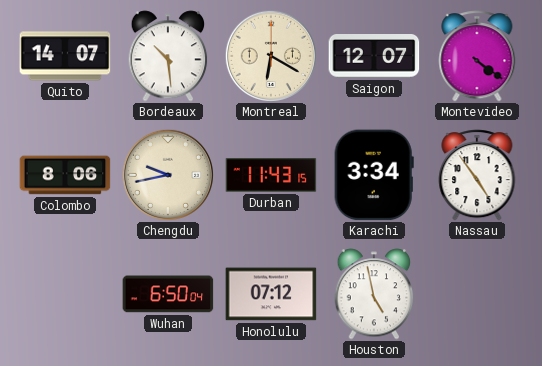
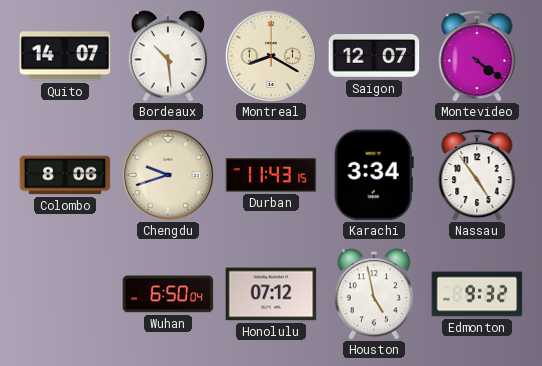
Montreal: 6:20 -> 8:20 (271, 56)
Chengdu: 9:43 -> 9:42 (168, 175)
Edmonton: none -> 9:32 (477, 294)
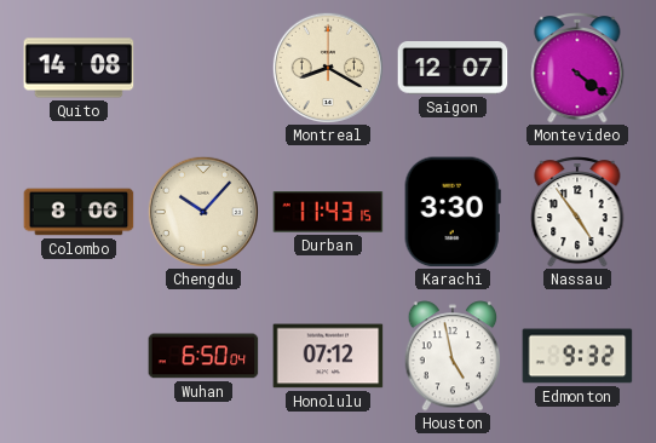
Quito: 14:07 -> 14:08 (79, 68)
Bordeaux: 10:29 -> none (168, 56)
Chengdu: 9:42 -> 10:07 (203, 212)
Karachi: 3:34 -> 3:30 (453, 212)
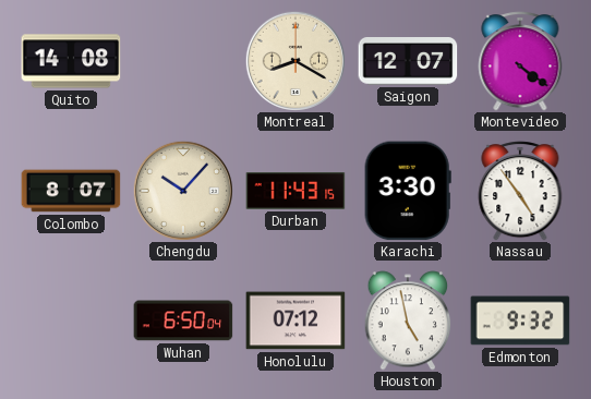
Colombo: 8:06 -> 8:07 (71, 191)
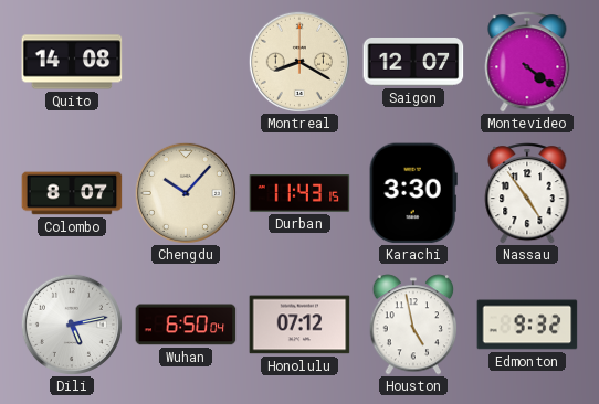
Dili: none -> 5:13 (72, 325)
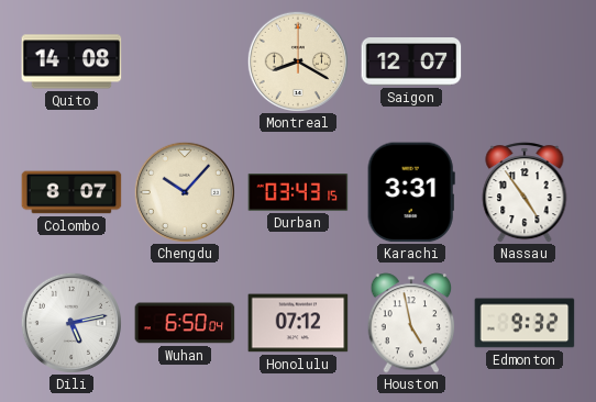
Montevideo: 4:21 -> none (527, 62)
Durban: 11:43 -> 03:43 (298, 193)
Karachi: 3:30 -> 3:31 (411, 192)
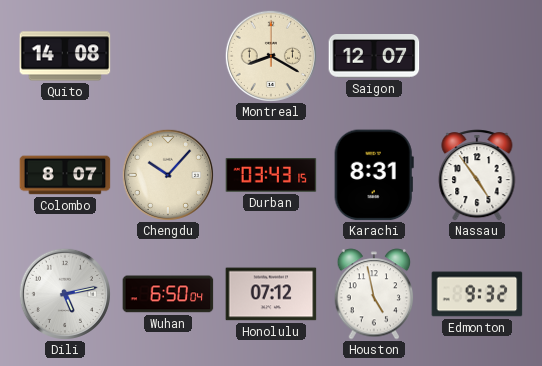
Karachi: 3:31 -> 8:31 (374, 175)
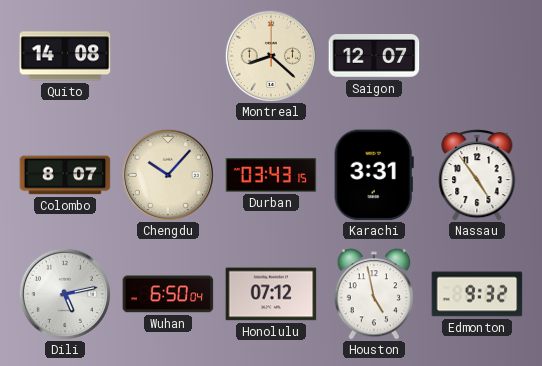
Montreal: 8:20 -> 8:22 (271, 56)
Karachi: 8:31 -> 3:31 (374, 175)
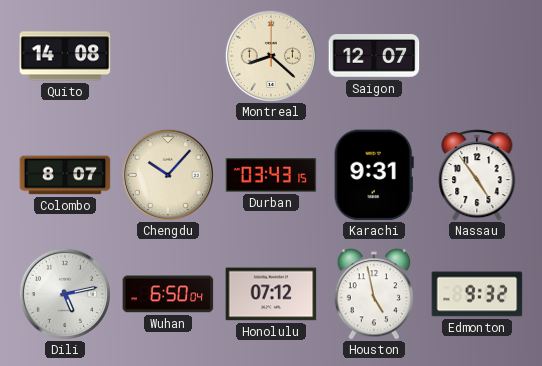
Karachi: 3:31 -> 9:31 (374, 175)
